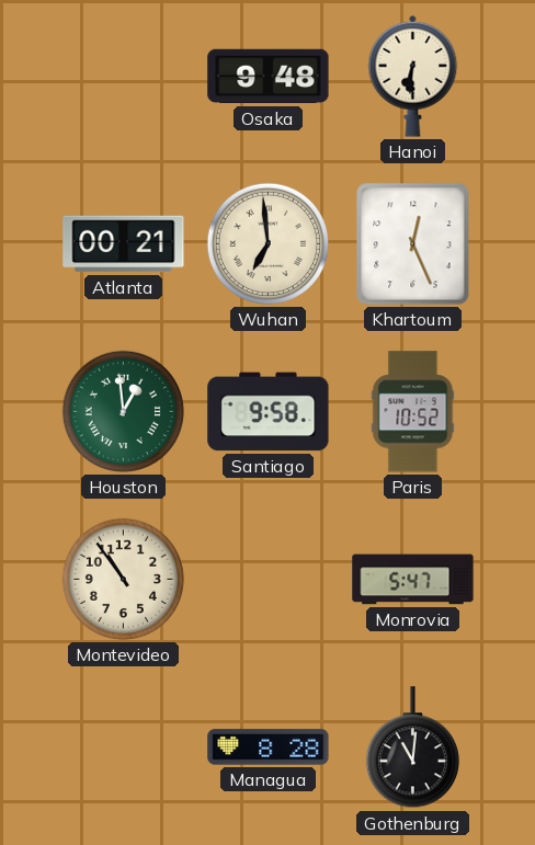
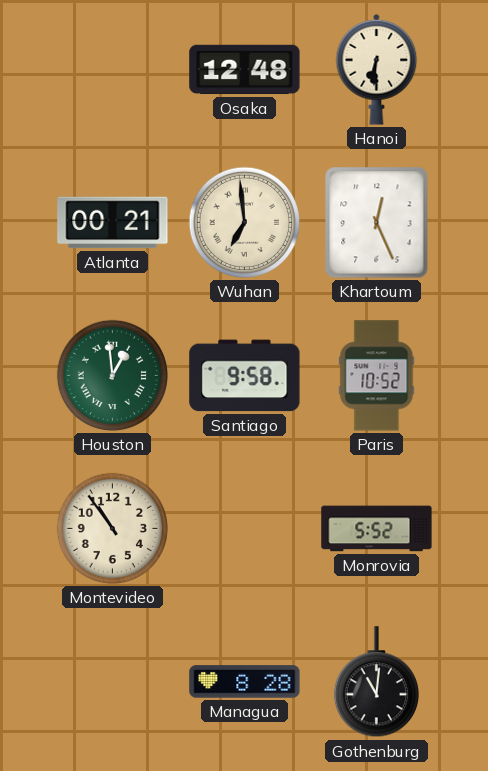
Osaka: 9:48 -> 12:48 (245, 70)
Monrovia: 5:47 -> 5:52 (377, 529)
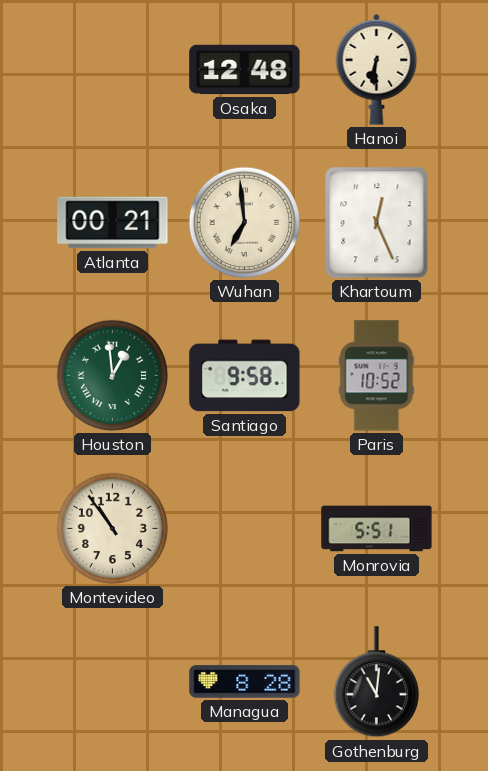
Monrovia: 5:52 -> 5:51 (377, 529)
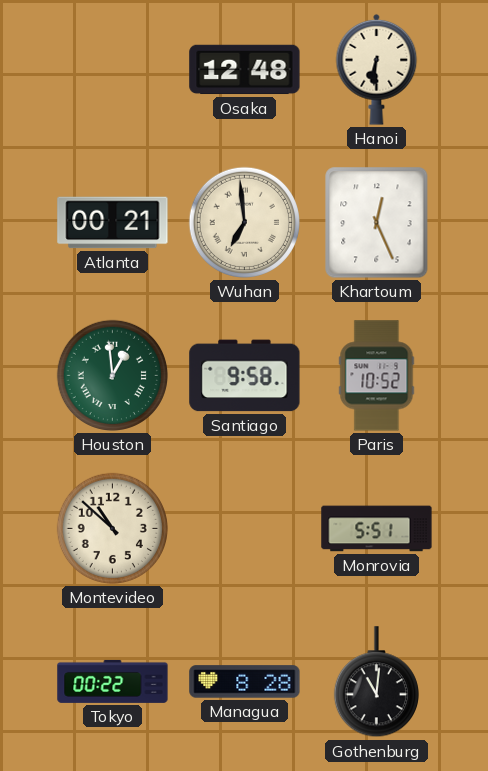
Montevideo: 10:54 -> 10:52 (112, 528)
Tokyo: none -> 00:22 (113, 681)
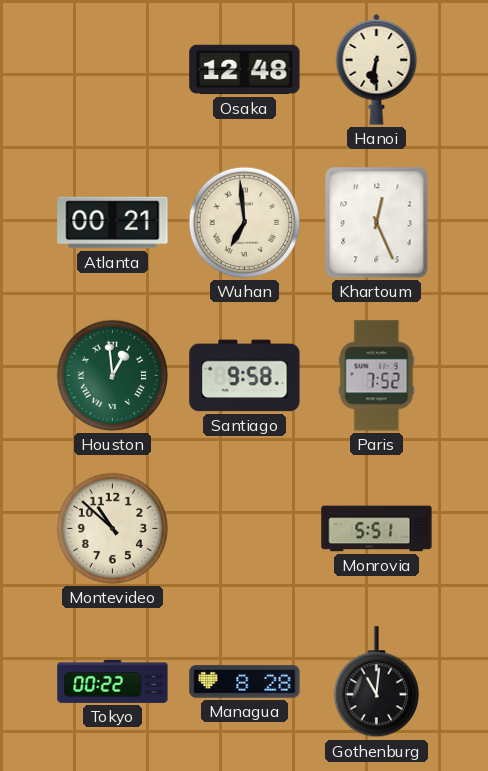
Paris: 10:52 -> 7:52 (377, 376)
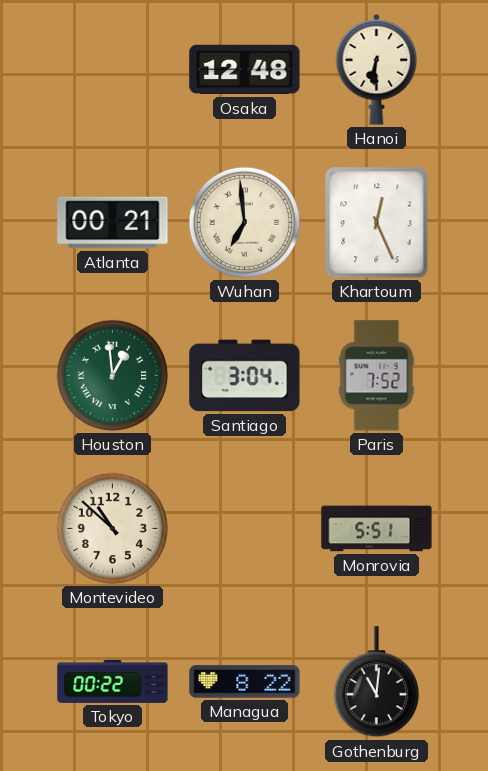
Santiago: 9:58 -> 3:04 (245, 376)
Managua: 8:28 -> 8:22 (245, 682)
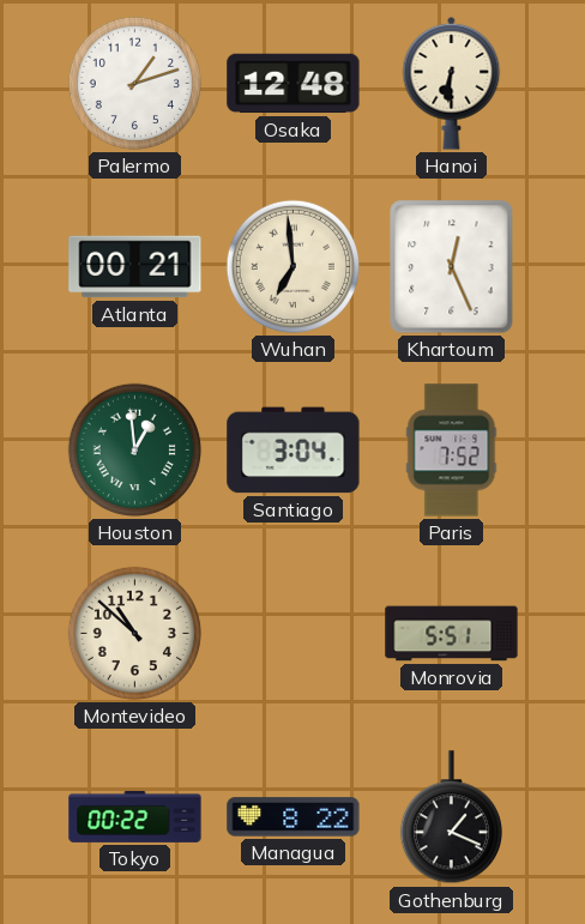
Palermo: none -> 1:12 (134, 83)
Gothenburg: 11:01 -> 1:19 (451, 817)
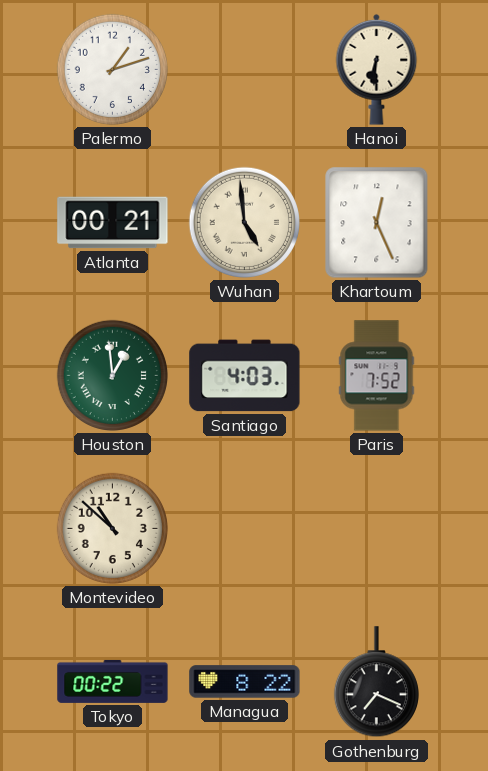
Osaka: 12:48 -> none (294, 84)
Wuhan: 6:59 -> 4:59 (244, 222)
Santiago: 3:04 -> 4:03 (245, 376)
Monrovia: 5:51 -> none (452, 634)
Gothenburg: 1:19 -> 7:19 (376, 682)
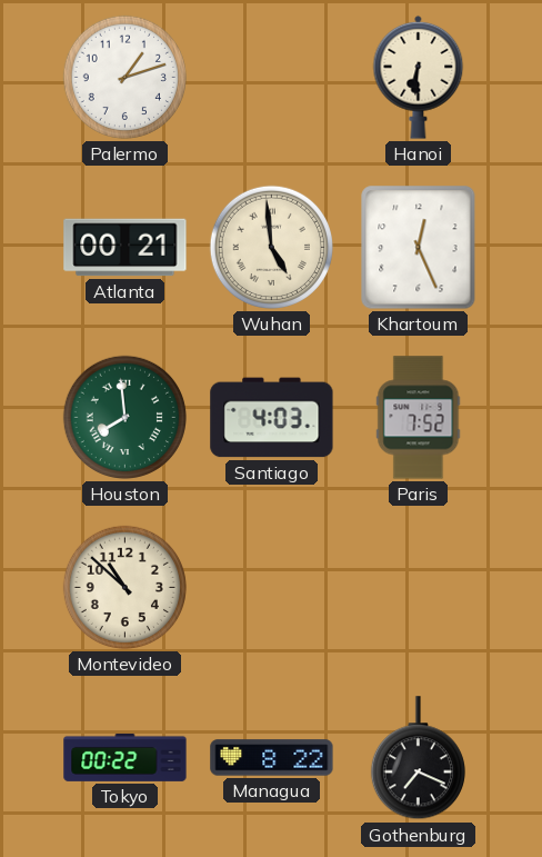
Houston: 12:59 -> 7:59 (124, 417)
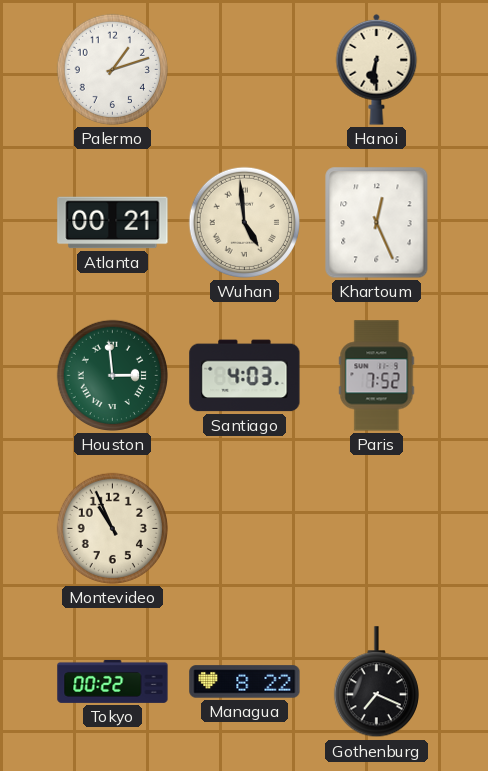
Houston: 7:59 -> 2:59 (112, 375)
Montevideo: 10:52 -> 10:56 (112, 528)
